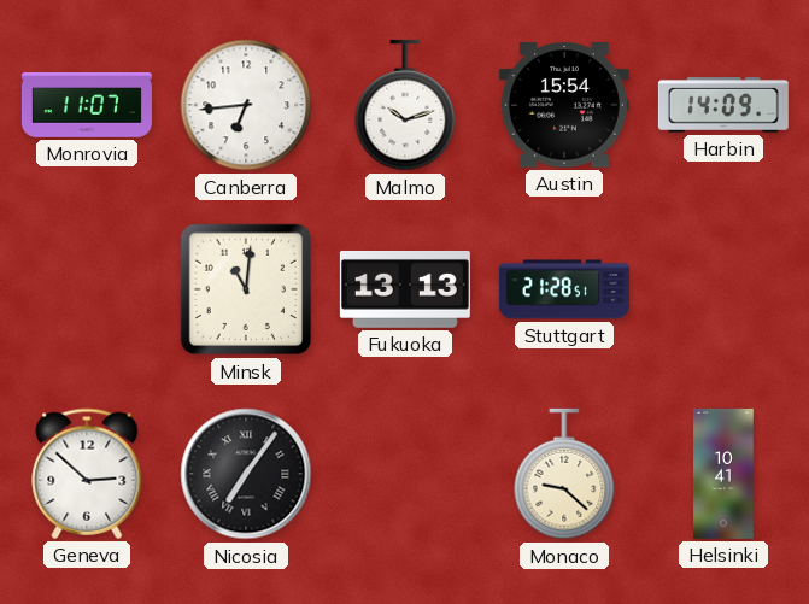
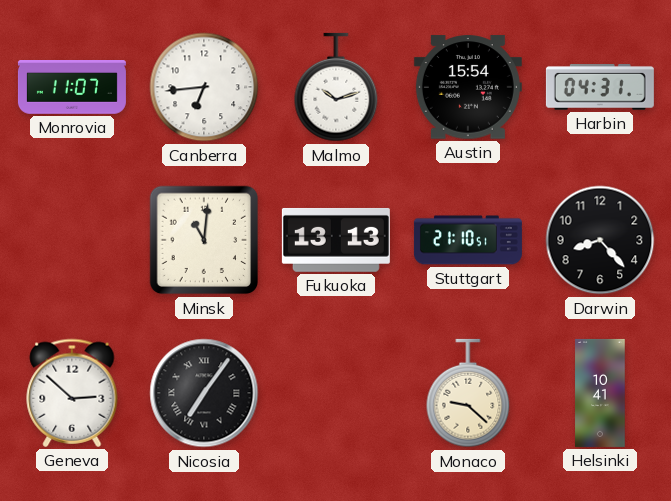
Harbin: 14:09 -> 04:31 (600, 88)
Stuttgart: 21:28 -> 21:10 (468, 240)
Darwin: none -> 8:23 (600, 240)
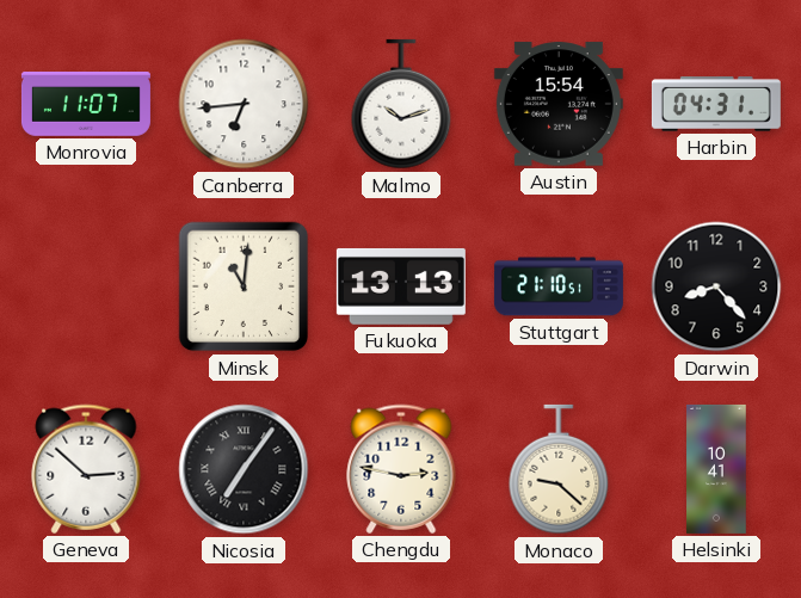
Chengdu: none -> 2:47 (401, 469)
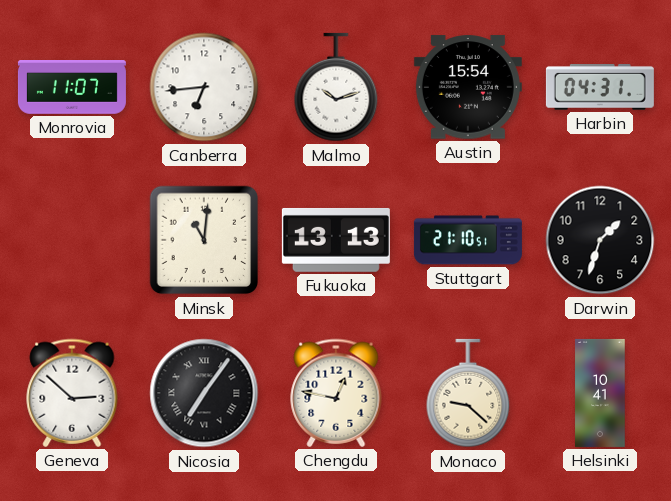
Darwin: 8:23 -> 1:33 (600, 240)
Chengdu: 2:47 -> 12:47 (336, 393)
